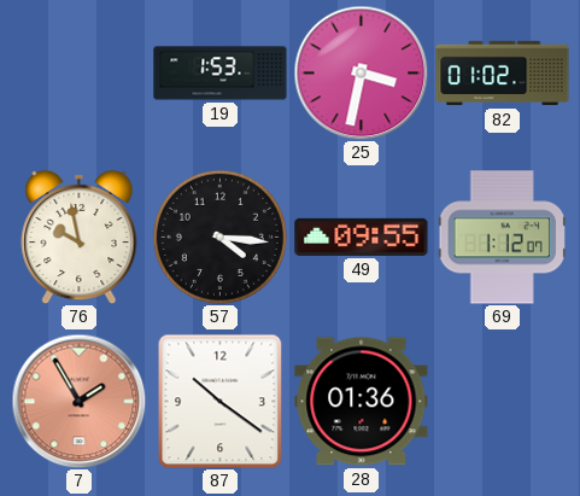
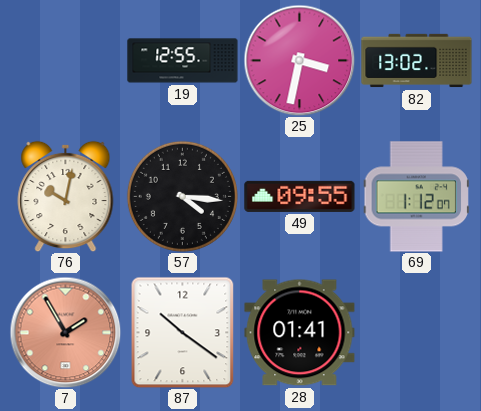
19: 1:53 -> 12:55 (183, 61)
82: 01:02 -> 13:02 (417, 61)
76: 9:58 -> 10:02 (66, 196)
28: 01:36 -> 01:41 (300, 333)
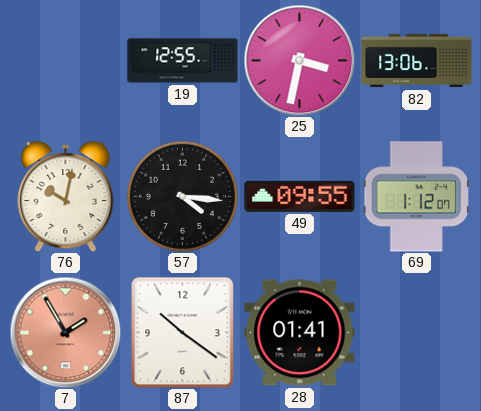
82: 13:02 -> 13:06 (417, 61)
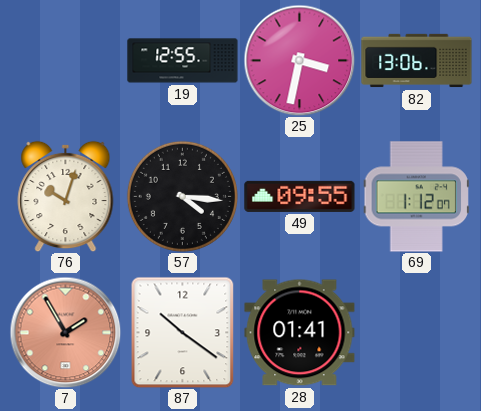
76: 10:02 -> 10:03 (66, 196)
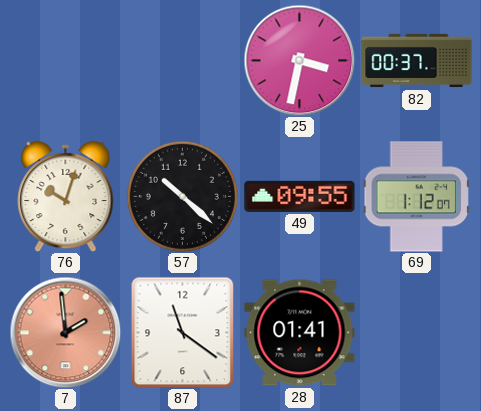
19: 12:55 -> none (183, 61)
82: 13:06 -> 00:37 (417, 61)
57: 4:16 -> 10:22 (182, 196)
7: 1:55 -> 1:59 (65, 332)
87: 10:21 -> 11:21 (183, 332)
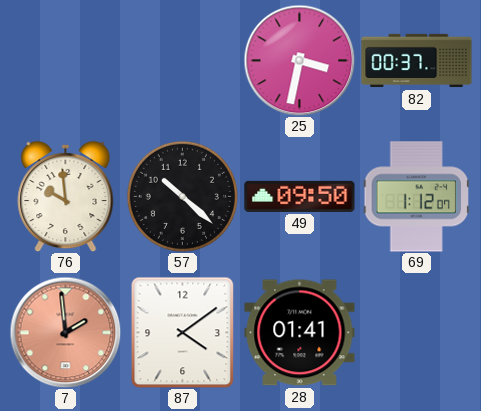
76: 10:03 -> 9:59 (66, 196)
49: 09:55 -> 09:50 (300, 196)
87: 11:21 -> 4:09 (183, 332)
